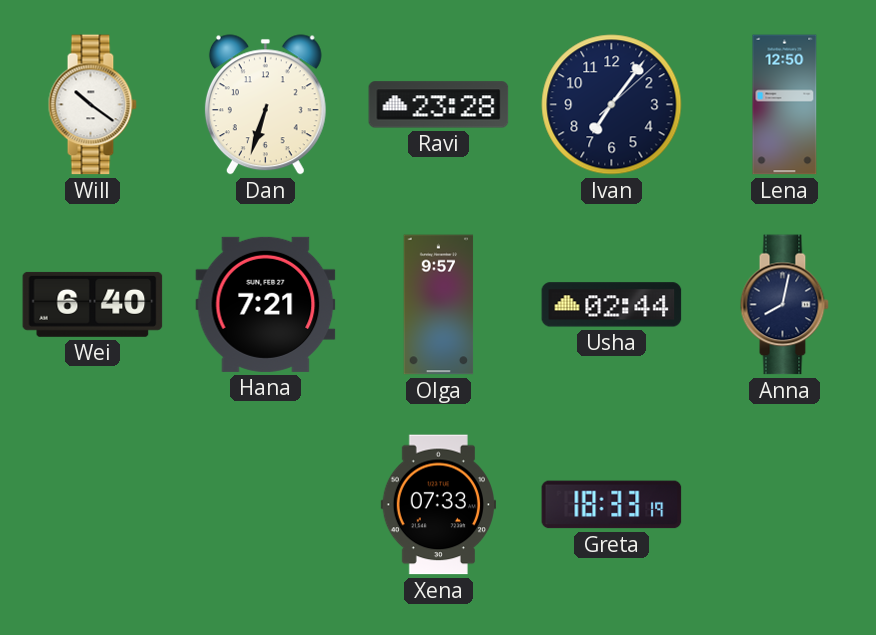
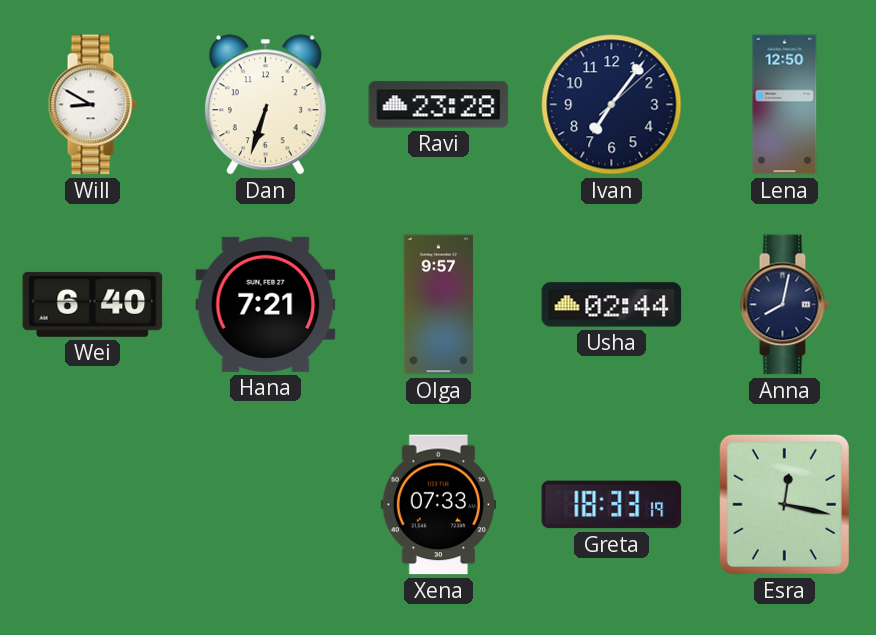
Will: 10:21 -> 8:50 (92, 105)
Esra: none -> 12:17 (784, 504)
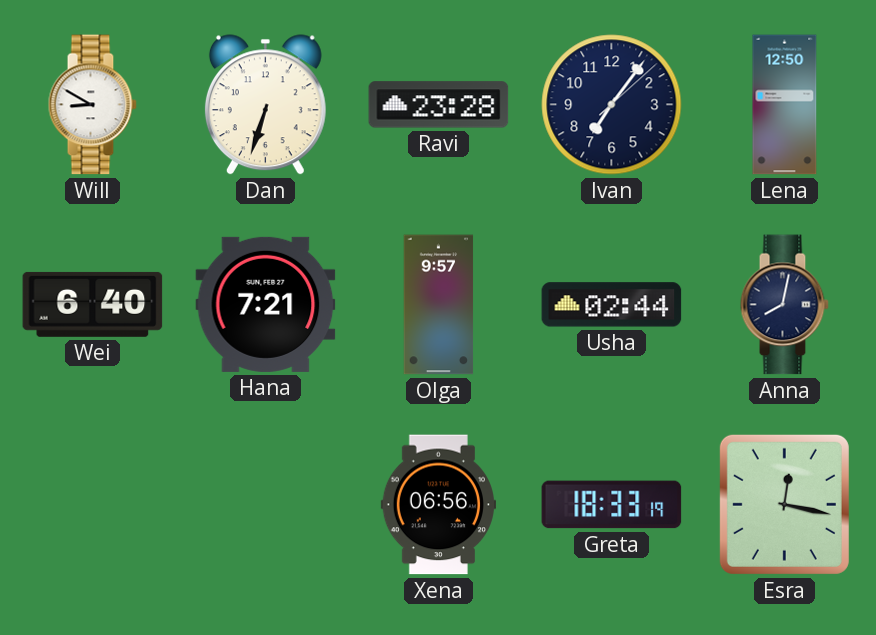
Xena: 07:33 -> 06:56 (438, 505)
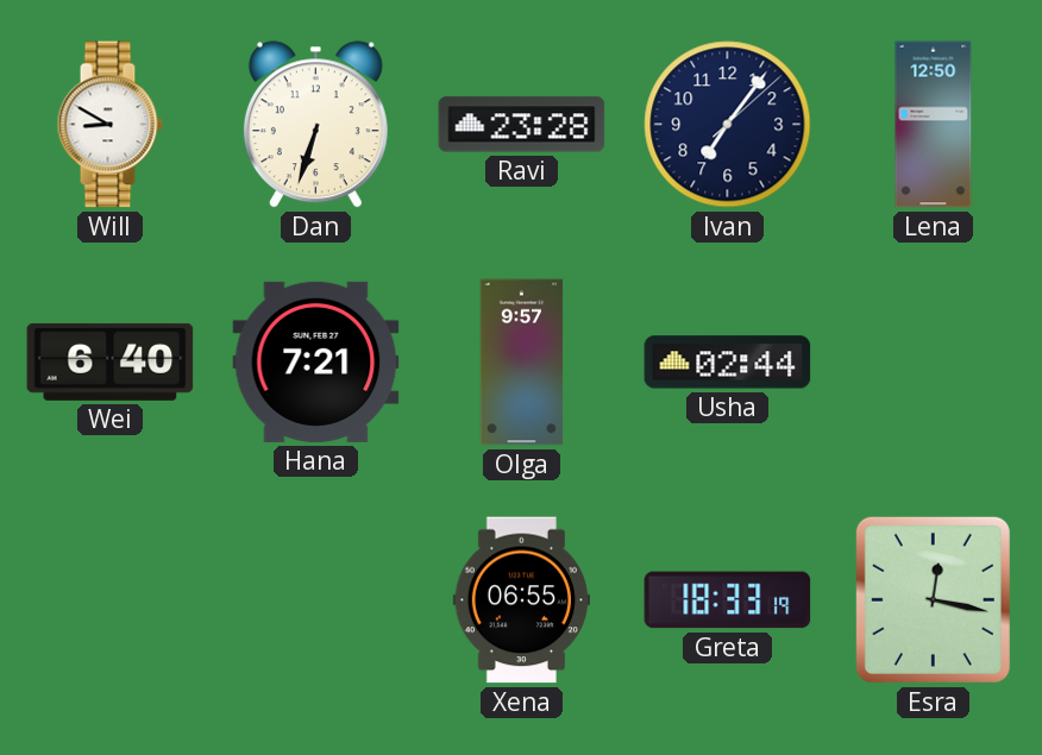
Anna: 8:02 -> none (784, 305)
Xena: 06:56 -> 06:55 (521, 600)
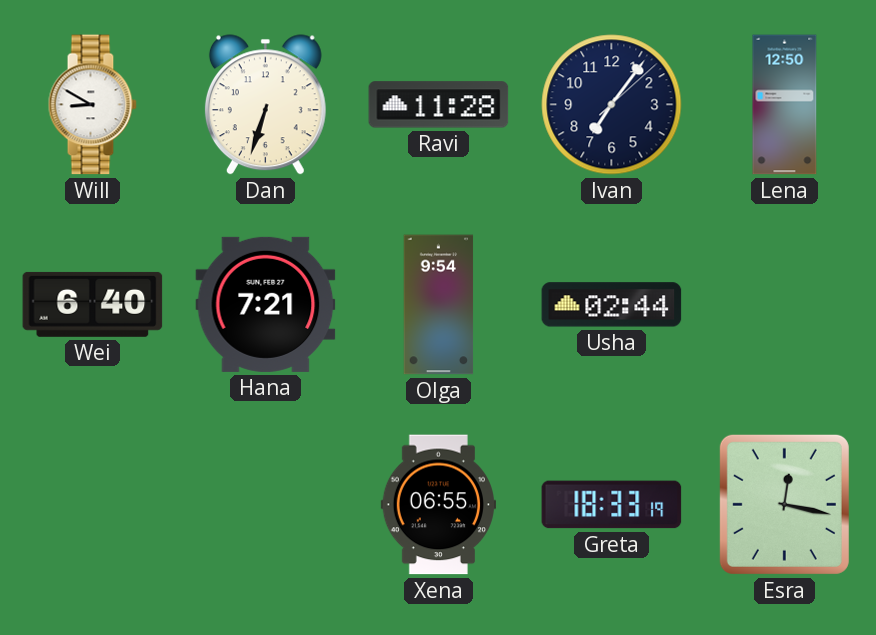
Ravi: 23:28 -> 11:28 (439, 105)
Olga: 9:57 -> 9:54 (439, 305)
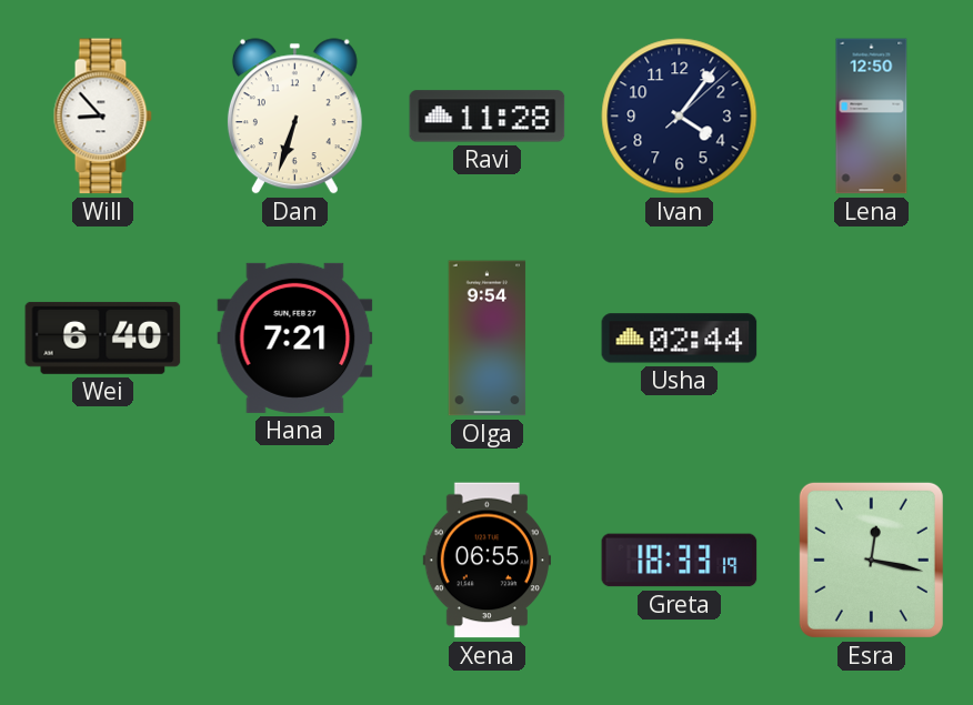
Will: 8:50 -> 8:53 (102, 117)
Ivan: 7:06 -> 4:06 (680, 117)
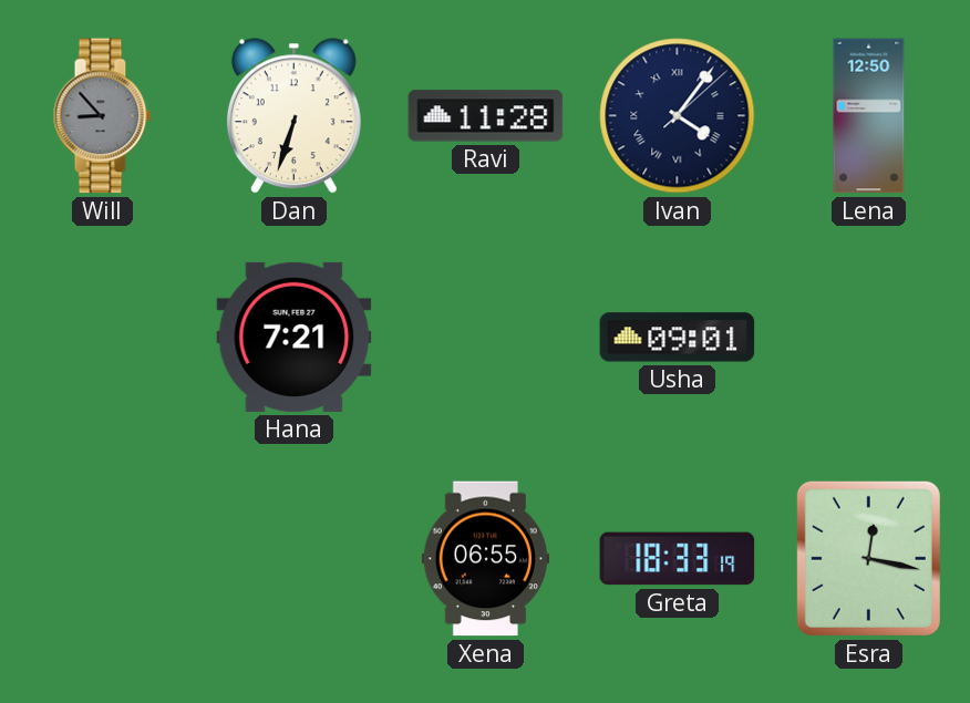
Will dial: white -> grey (102, 116)
Ivan numerals: Arabic -> Roman (678, 116)
Wei: 6:40 -> none (103, 338)
Olga: 9:54 -> none (488, 339)
Usha: 02:44 -> 09:01 (678, 338)
